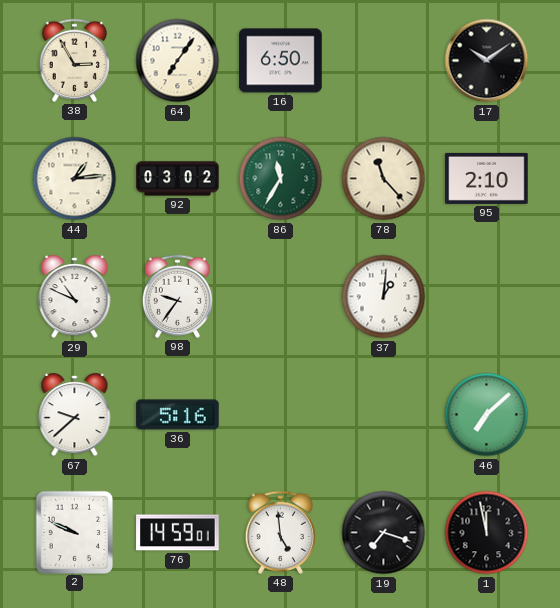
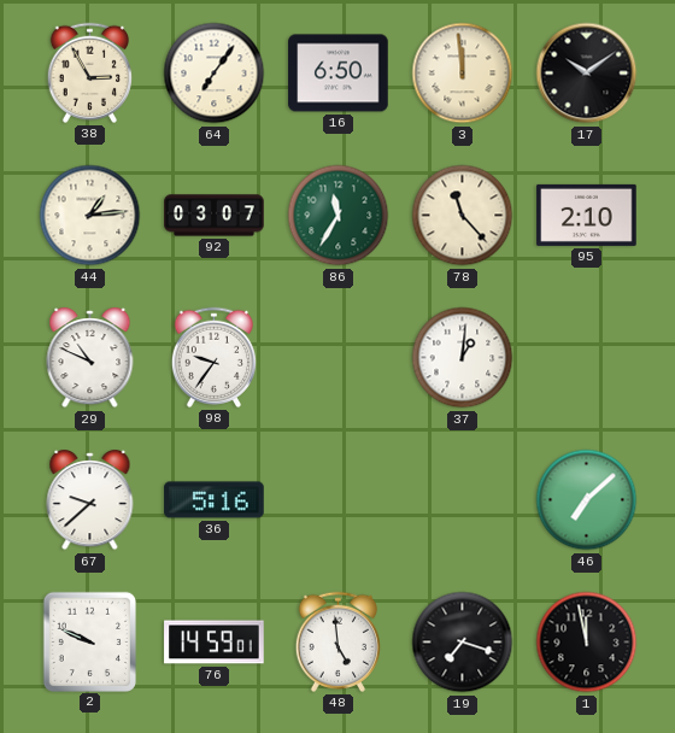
3: none -> 11:59 (463, 74)
92: 03:02 -> 03:07 (215, 216)
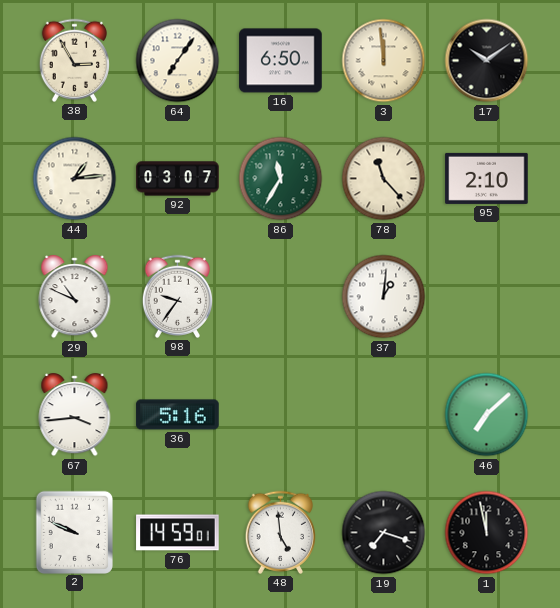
67: 9:38 -> 3:44 (75, 415)
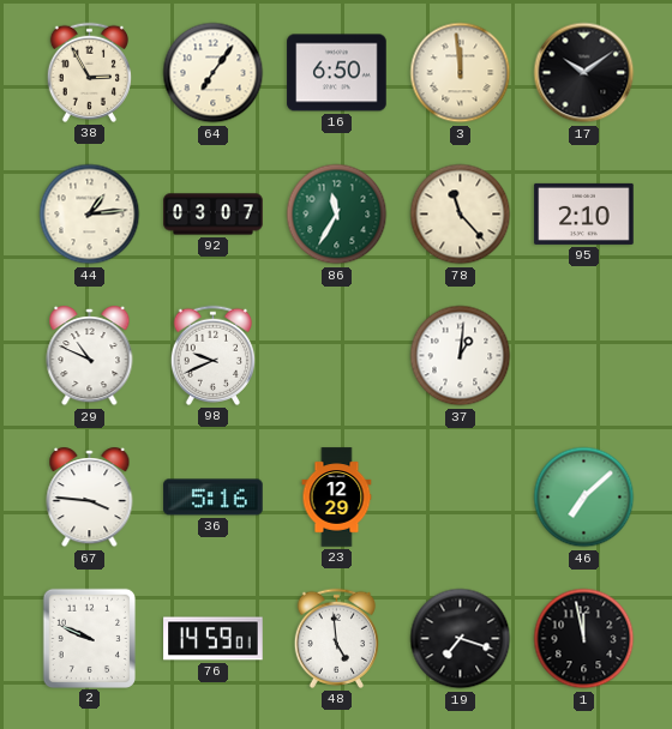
98: 9:36 -> 9:41 (212, 355)
67: 3:44 -> 3:46 (90, 498)
23: none -> 12:29 (337, 498)
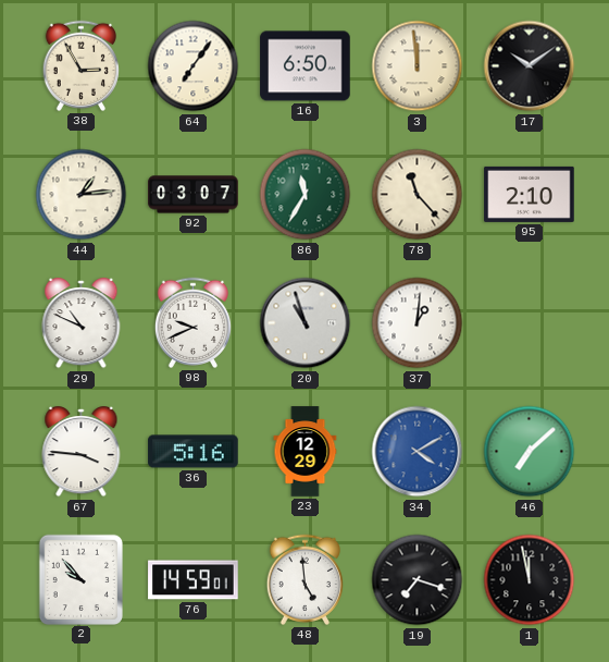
20: none -> 10:57 (306, 323)
34: none -> 4:10 (418, 452)
2: 9:49 -> 9:53 (80, 579)
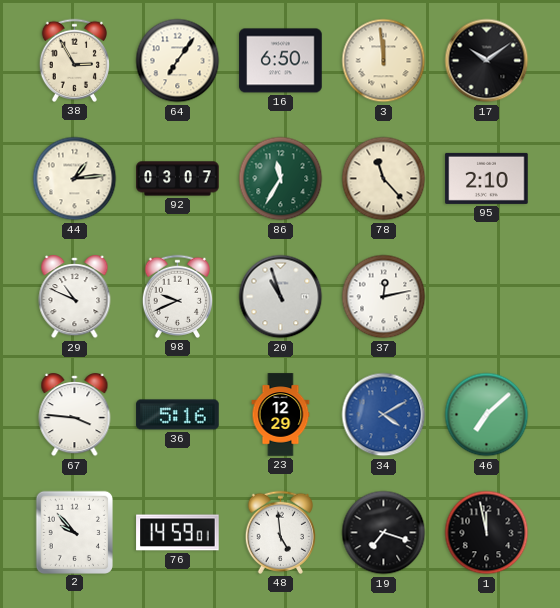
37: 1:01 -> 12:13 (384, 297)
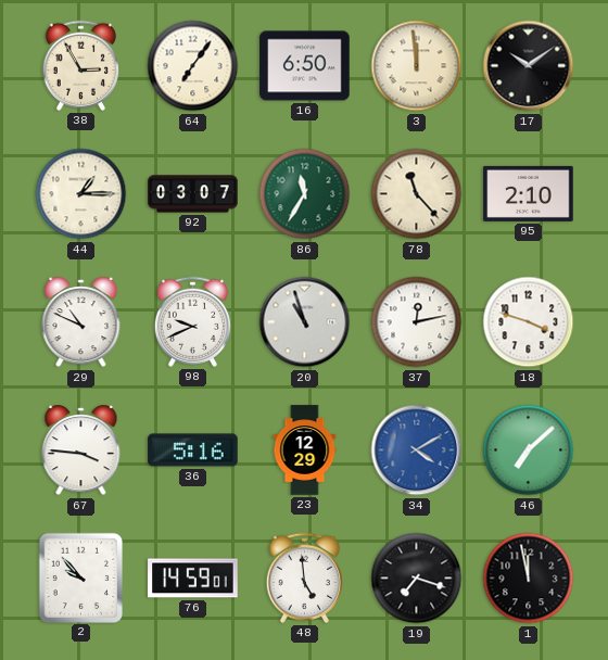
44: 1:14 -> 1:15 (81, 194)
18: none -> 3:48 (529, 322)
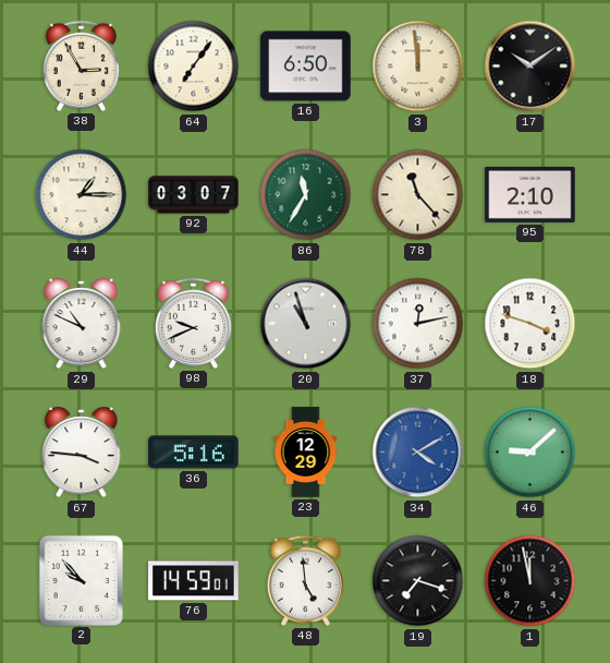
46: 7:08 -> 9:08 (530, 453)
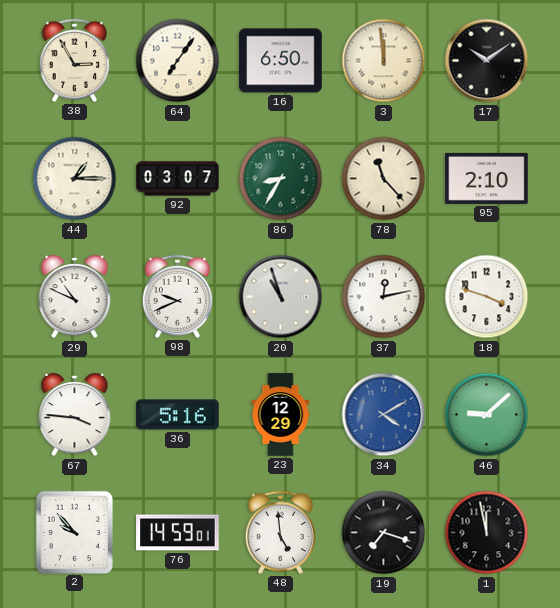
86: 11:35 -> 8:35 (281, 179)
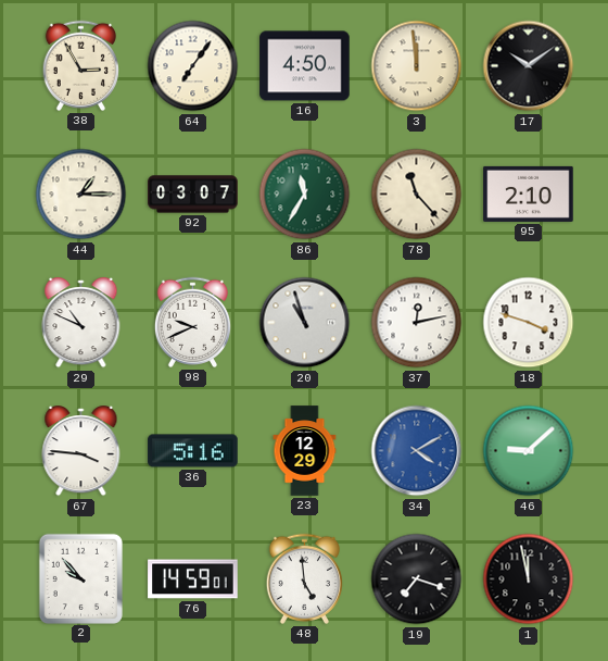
16: 6:50 -> 4:50 (305, 66)
86: 8:35 -> 11:35 (305, 195)
